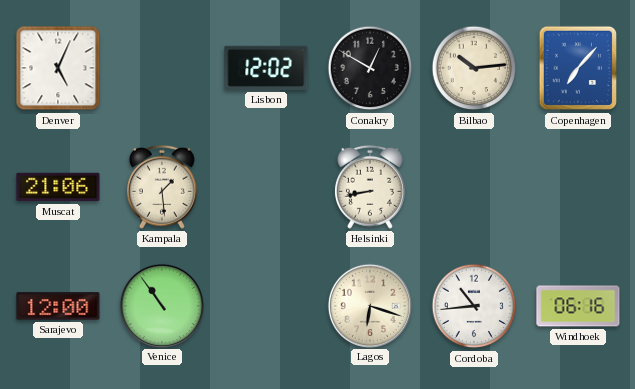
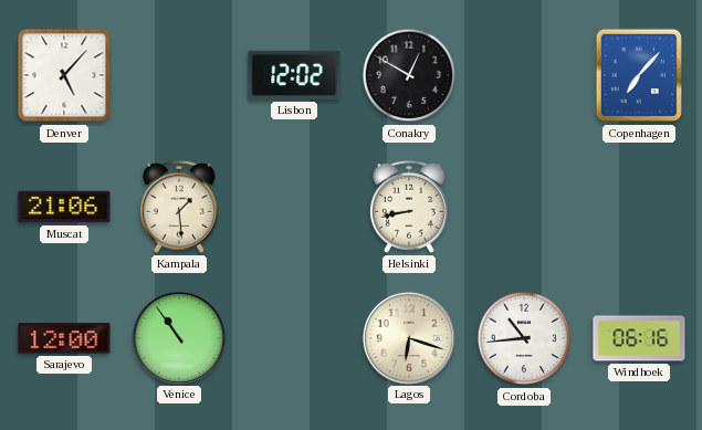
Denver: 5:04 -> 5:07 (64, 75)
Bilbao: 10:14 -> none (474, 68)
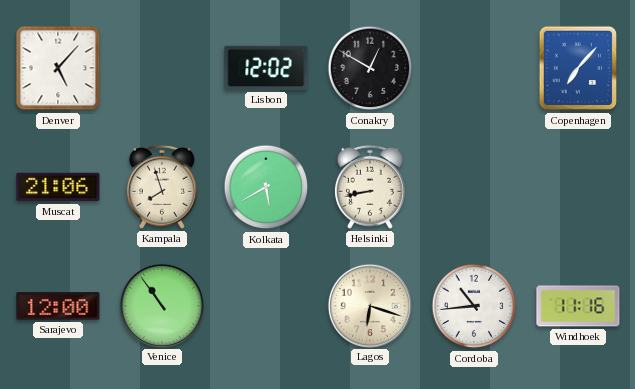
Kampala: 1:29 -> 7:57 (162, 187)
Kolkata: none -> 5:40 (266, 187)
Windhoek: 06:16 -> 11:16 (578, 306)
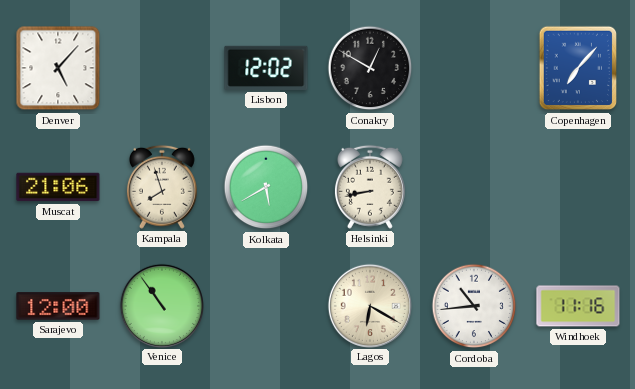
Lagos: 6:18 -> 6:20 (369, 305)
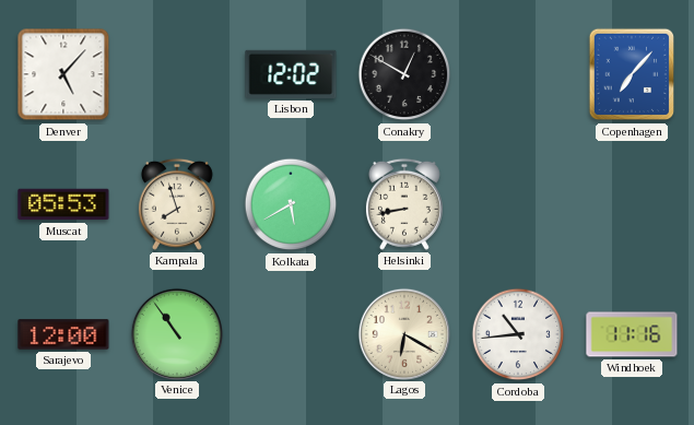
Muscat: 21:06 -> 05:53 (63, 204)
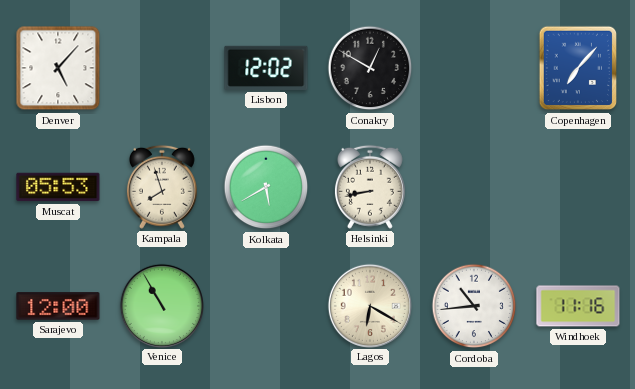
Venice: 10:54 -> 10:55 (161, 305)
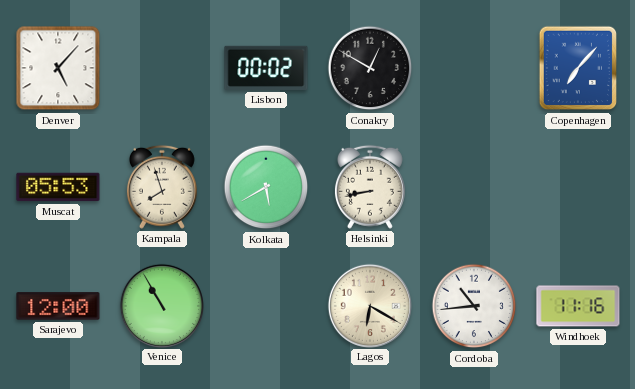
Lisbon: 12:02 -> 00:02 (266, 68)
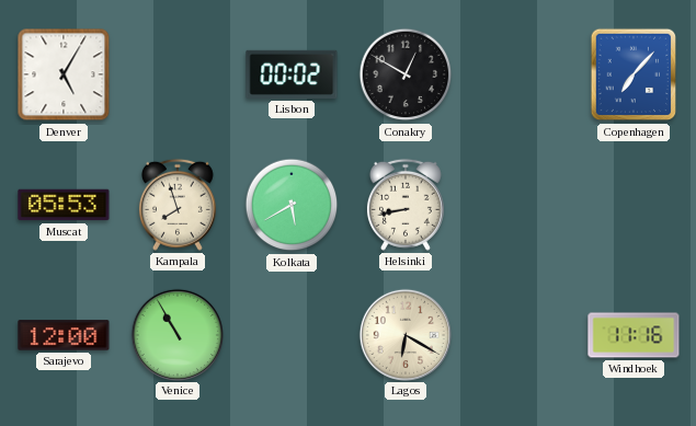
Denver: 5:07 -> 5:05 (64, 74)
Cordoba: 10:44 -> none (474, 306)
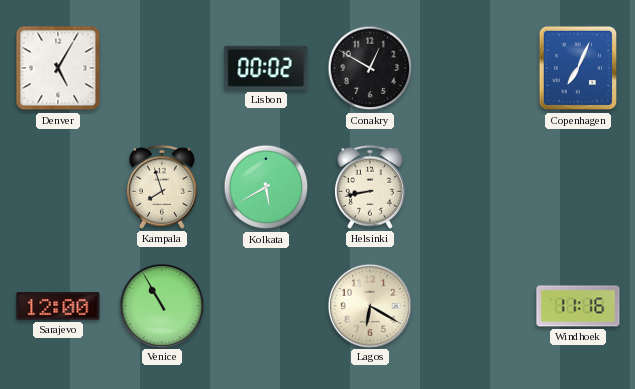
Copenhagen: 7:07 -> 7:04 (578, 68)
Muscat: 05:53 -> none (64, 205)
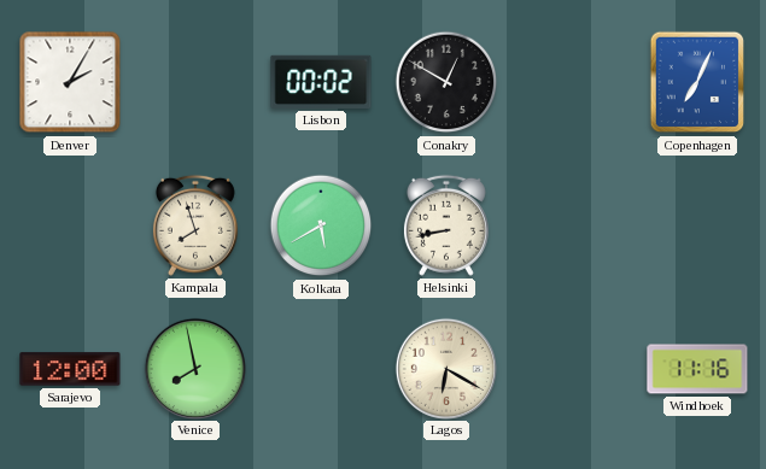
Denver: 5:05 -> 2:05 (70, 82)
Venice: 10:55 -> 7:58 (194, 368)
